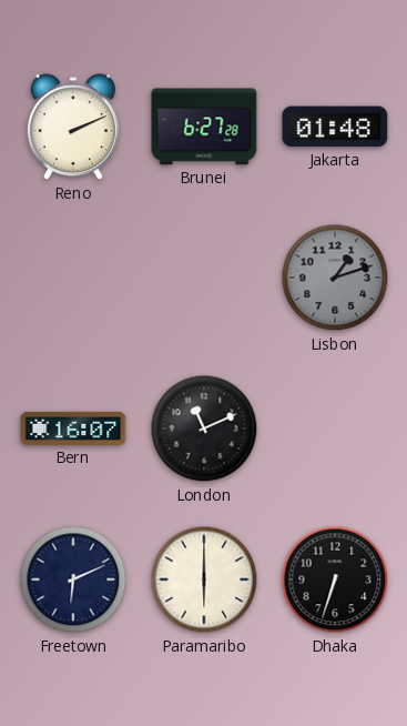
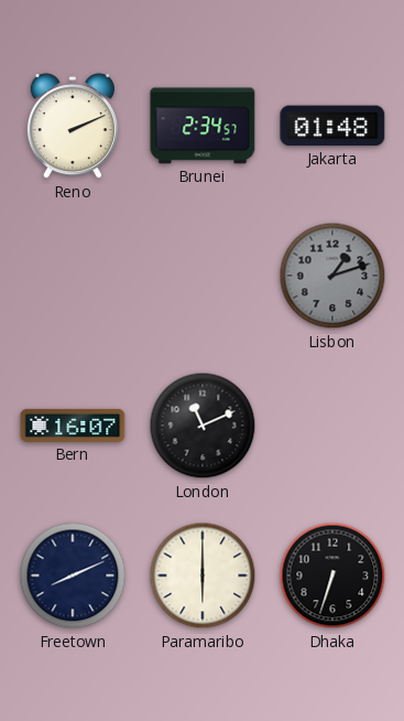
Brunei: 6:27 -> 2:34 (203, 126)
Freetown: 6:11 -> 8:11 (73, 575)
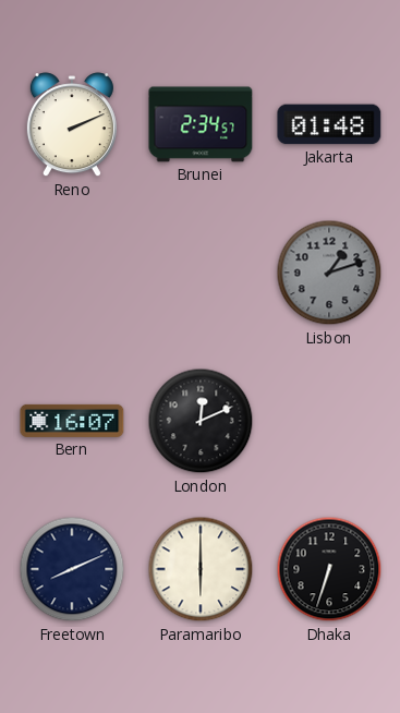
London: 11:11 -> 12:11 (201, 421)
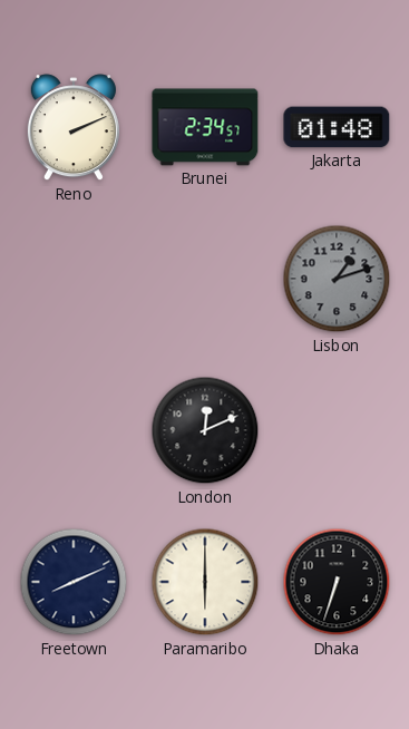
Bern: 16:07 -> none (72, 421)
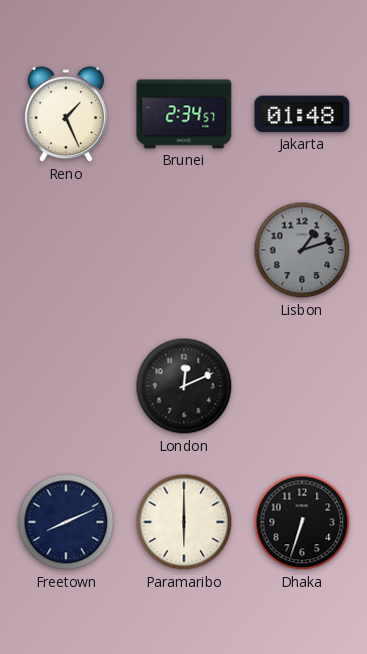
Reno: 2:11 -> 1:26 (66, 115)
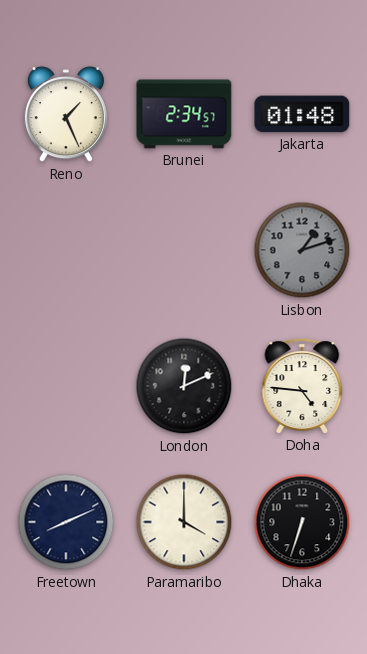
Doha: none -> 4:46 (302, 386)
Paramaribo: 6:00 -> 4:00 (184, 522)
